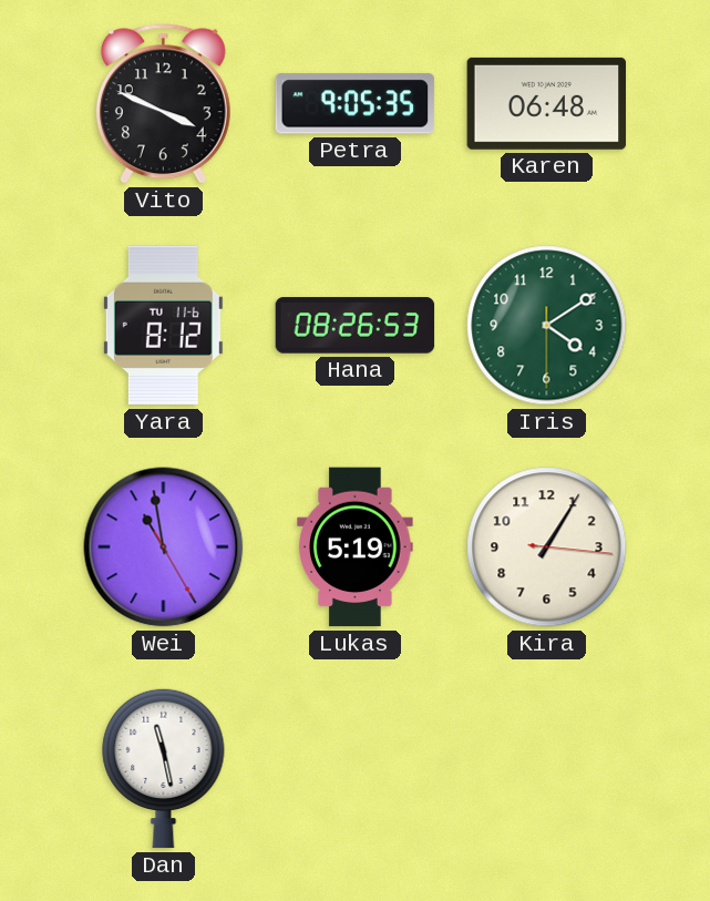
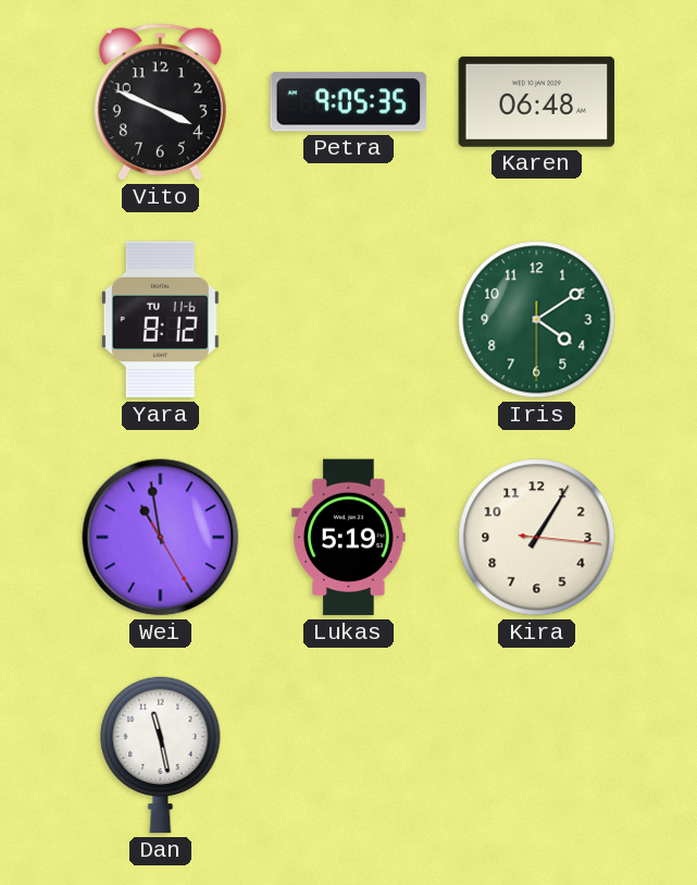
Hana: 08:26 -> none (356, 326)
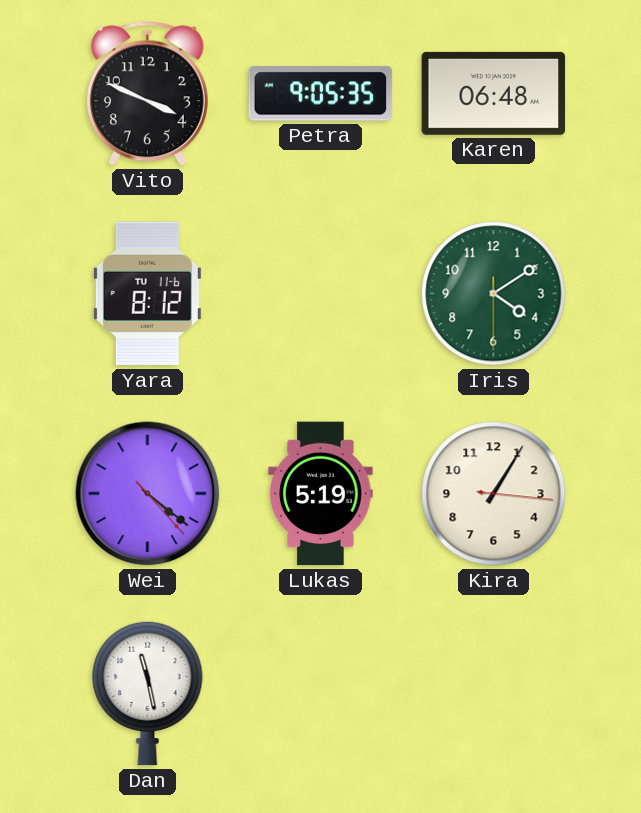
Wei: 10:58 -> 4:21 (148, 494)
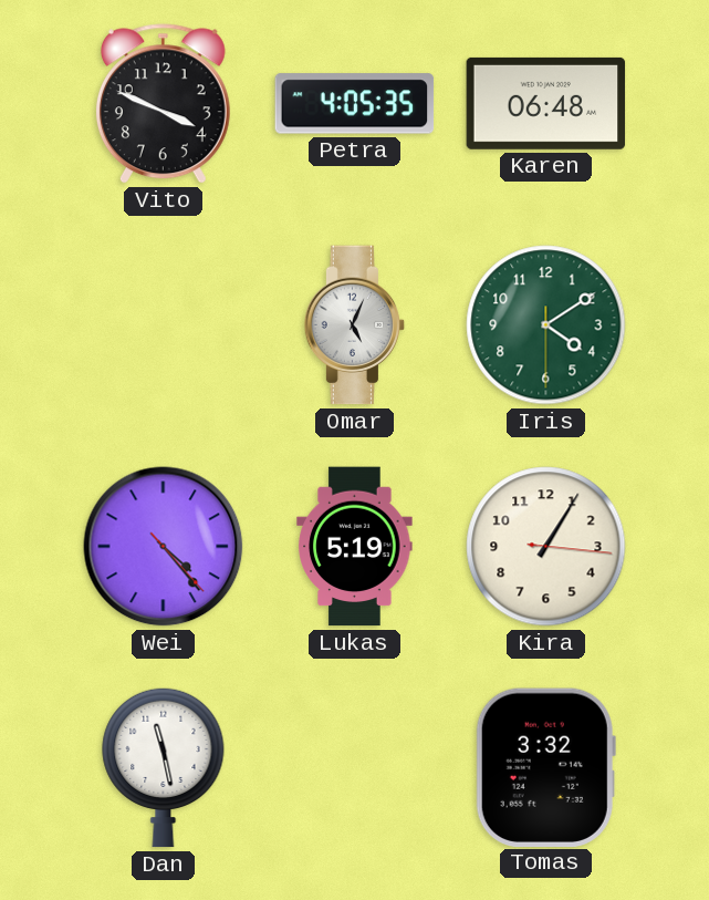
Petra: 9:05 -> 4:05 (355, 104)
Yara: 8:12 -> none (147, 294)
Omar: none -> 5:04 (355, 325)
Wei: 4:21 -> 4:23 (164, 547)
Tomas: none -> 3:32 (545, 767)
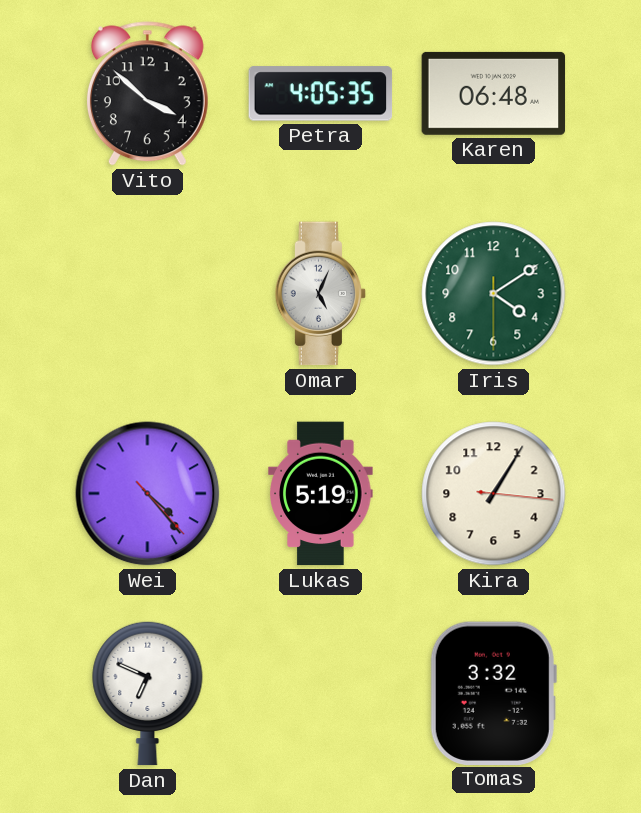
Vito: 3:49 -> 3:52 (147, 94)
Dan: 11:28 -> 6:49 (148, 693)
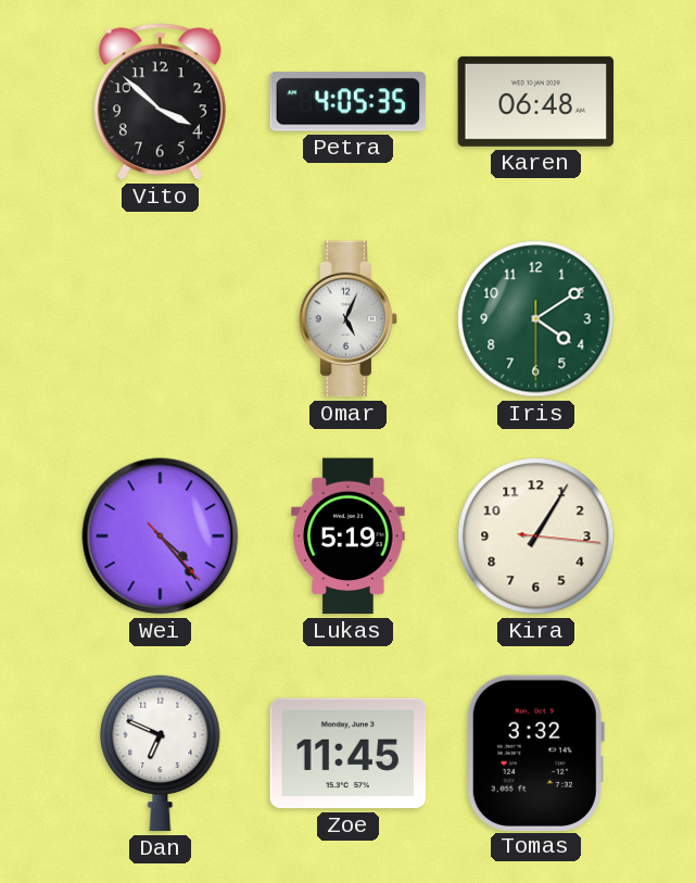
Zoe: none -> 11:45 (349, 754)
